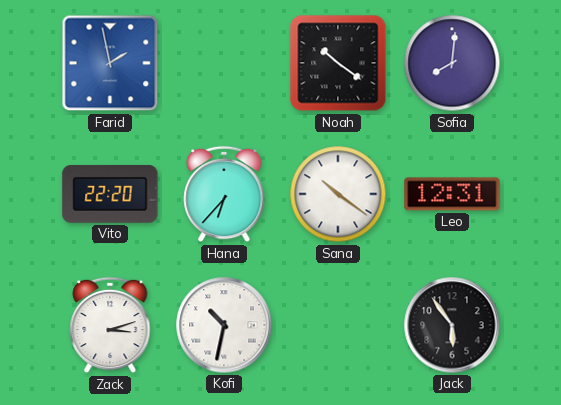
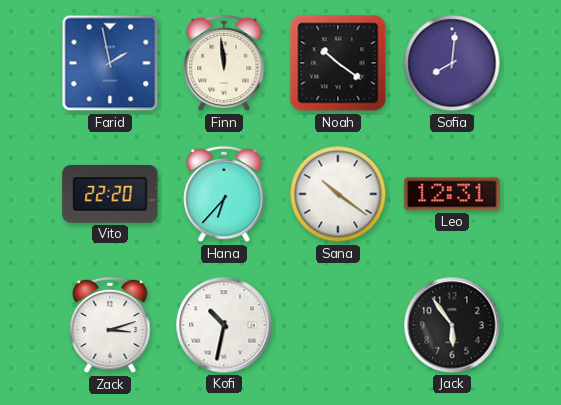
Finn: none -> 11:59 (224, 63)
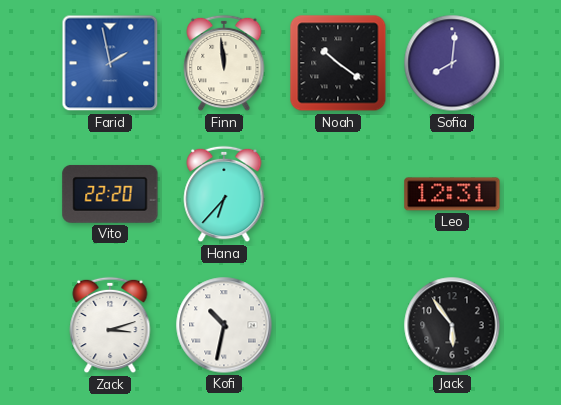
Sana: 10:21 -> none (338, 194)
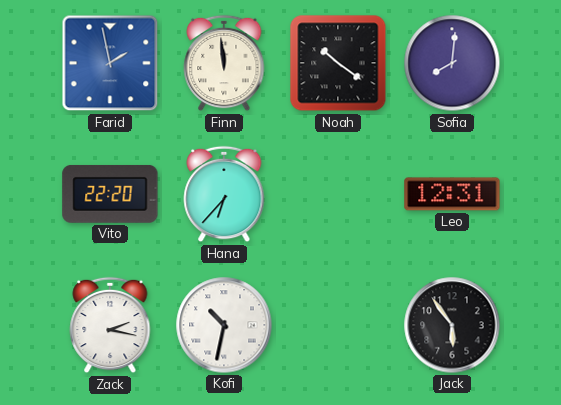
Zack: 3:12 -> 2:17 (110, 325)
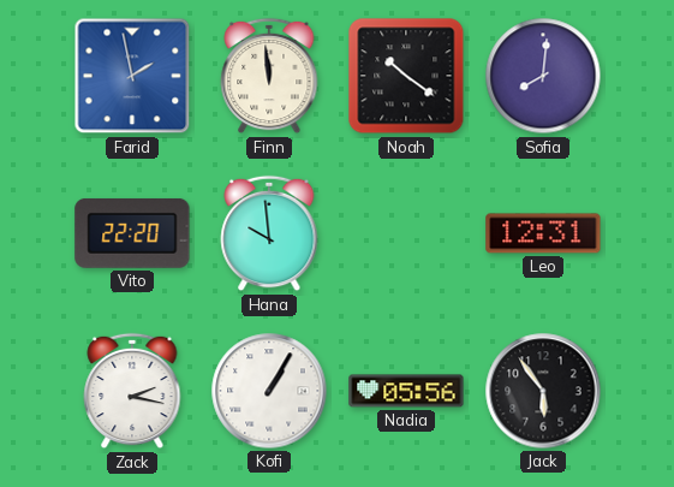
Hana: 6:37 -> 9:59 (269, 233)
Kofi: 10:32 -> 1:05 (269, 391)
Nadia: none -> 05:56 (406, 391)
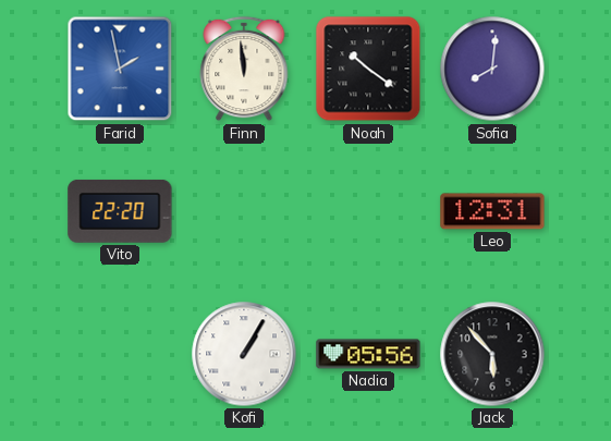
Hana: 9:59 -> none (269, 233)
Zack: 2:17 -> none (132, 391)
Jack: 5:54 -> 5:53 (492, 354)
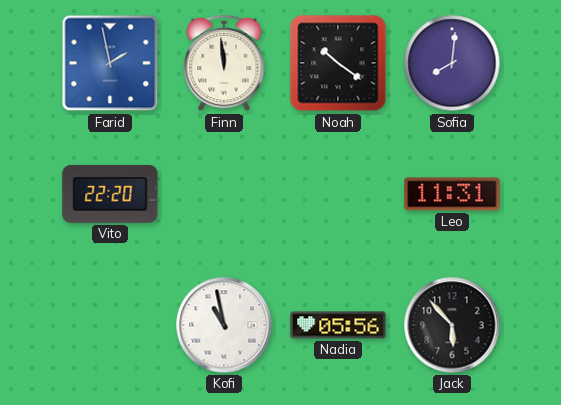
Leo: 12:31 -> 11:31 (452, 194)
Kofi: 1:05 -> 10:58 (224, 325)
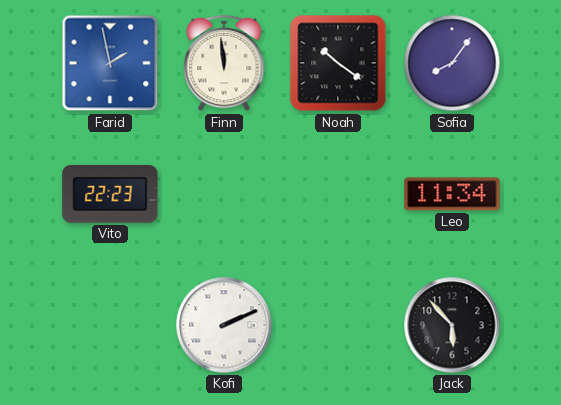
Sofia: 8:01 -> 8:06 (452, 63)
Vito: 22:20 -> 22:23 (110, 194)
Leo: 11:31 -> 11:34 (452, 194)
Kofi: 10:58 -> 2:11 (224, 325)
Nadia: 05:56 -> none (338, 325)
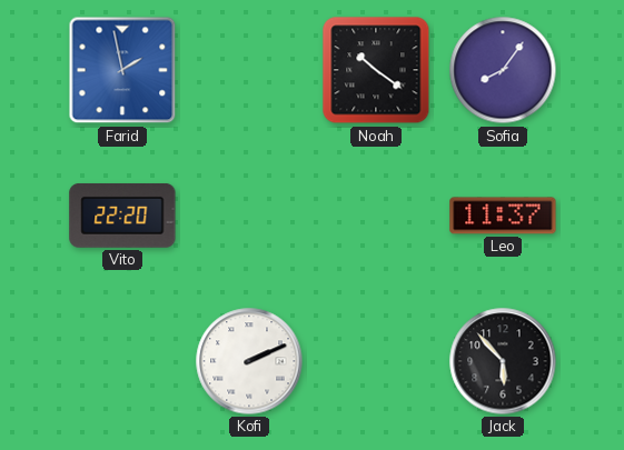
Finn: 11:59 -> none (224, 63)
Vito: 22:23 -> 22:20 (122, 216)
Leo: 11:34 -> 11:37 (503, 216)
